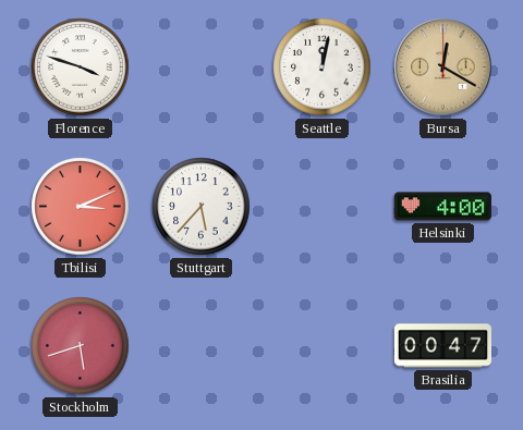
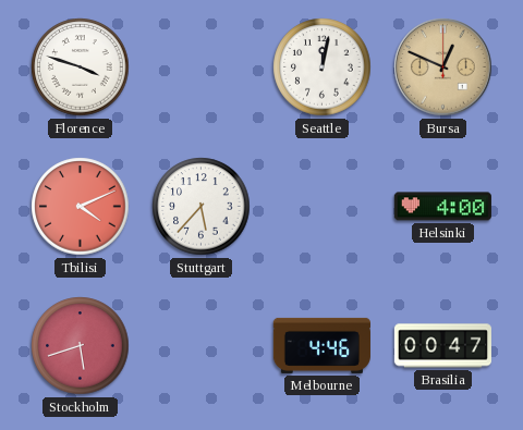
Bursa: 12:20 -> 12:49 (443, 67)
Tbilisi: 3:11 -> 4:11 (81, 207)
Melbourne: none -> 4:46 (321, 345)
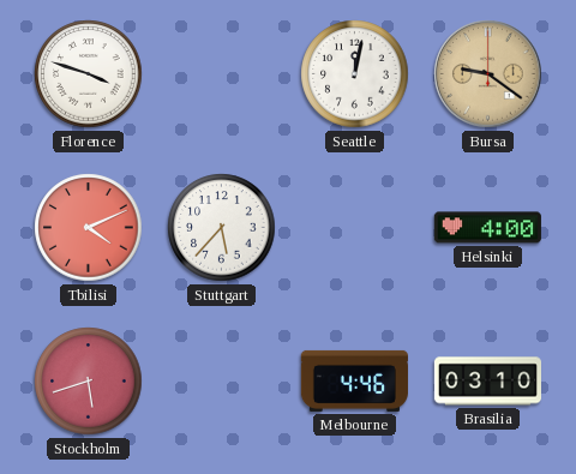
Bursa: 12:49 -> 9:21 (488, 74)
Brasilia: 00:47 -> 03:10 (487, 382)
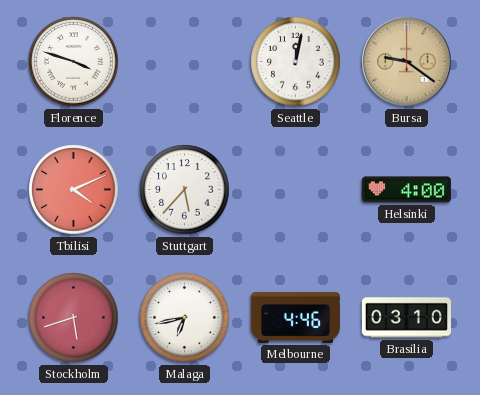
Malaga: none -> 6:43 (185, 318)
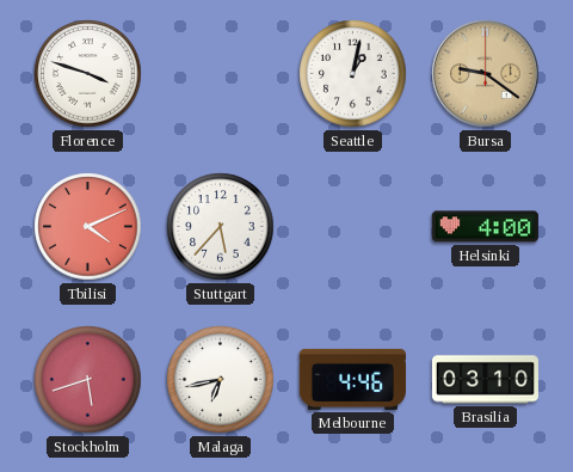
Seattle: 12:02 -> 1:02 (353, 74)
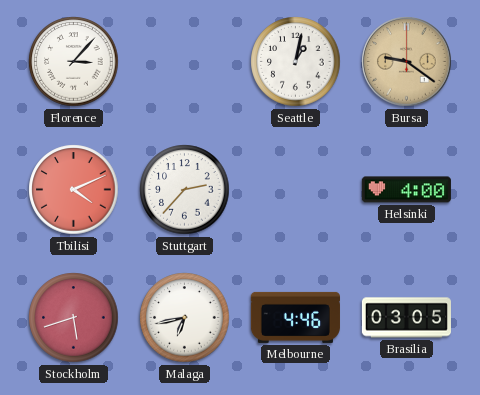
Florence: 3:48 -> 3:07 (74, 62)
Stuttgart: 5:37 -> 2:37 (185, 190)
Brasilia: 03:10 -> 03:05 (406, 318)
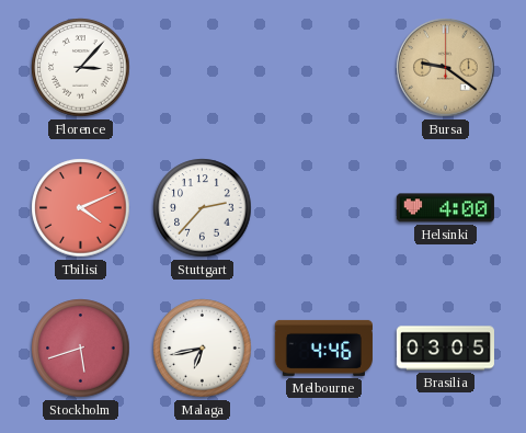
Seattle: 1:02 -> none (296, 62)
